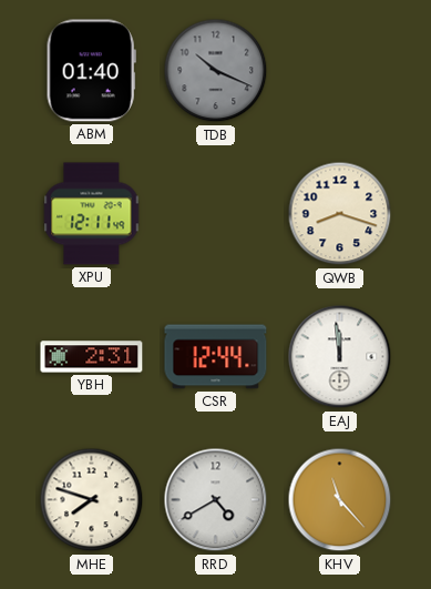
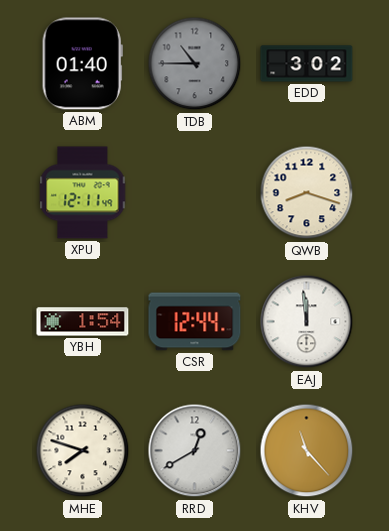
TDB: 10:19 -> 10:45 (195, 64)
EDD: none -> 3:02 (307, 64)
YBH: 2:31 -> 1:54 (83, 322)
RRD: 4:40 -> 12:40 (195, 451)
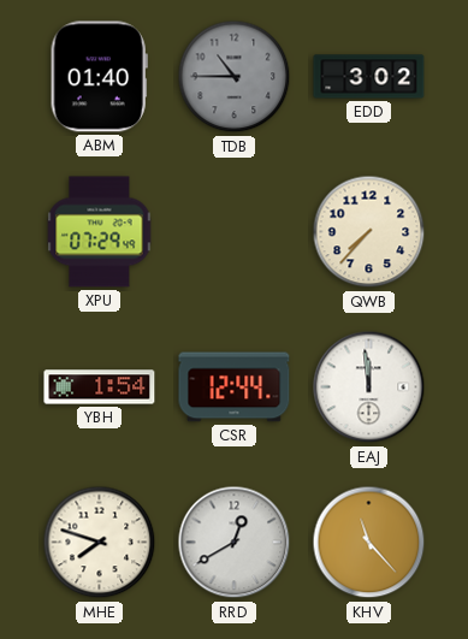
XPU: 12:11 -> 07:29 (100, 232)
QWB: 8:18 -> 7:37 (369, 232)
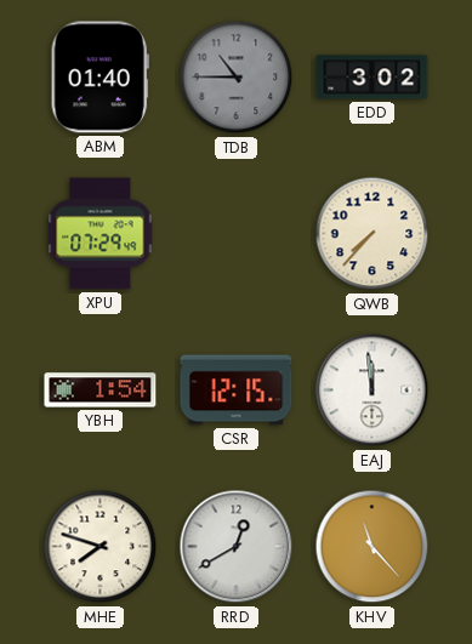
CSR: 12:44 -> 12:15 (237, 391)
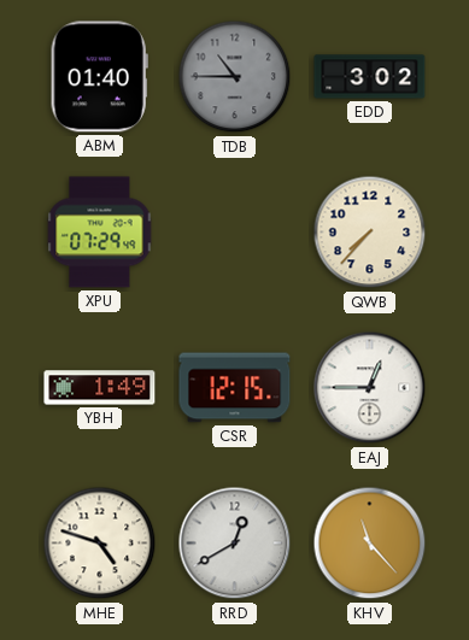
YBH: 1:54 -> 1:49 (100, 388)
EAJ: 11:59 -> 12:45 (370, 388)
MHE: 7:48 -> 4:48 (100, 544)
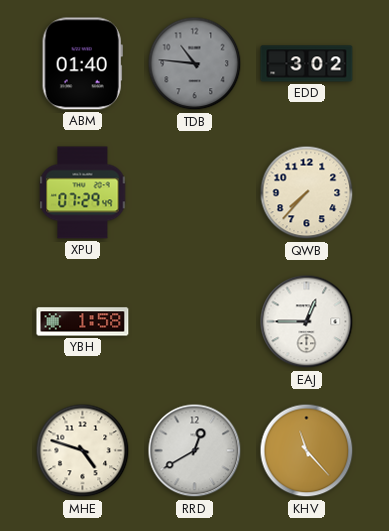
TDB: 10:45 -> 10:46 (195, 64)
YBH: 1:49 -> 1:58 (83, 322)
CSR: 12:15 -> none (235, 388)
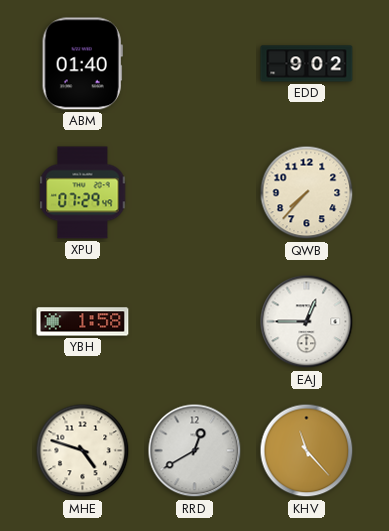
TDB: 10:46 -> none (195, 64)
EDD: 3:02 -> 9:02 (307, 64)
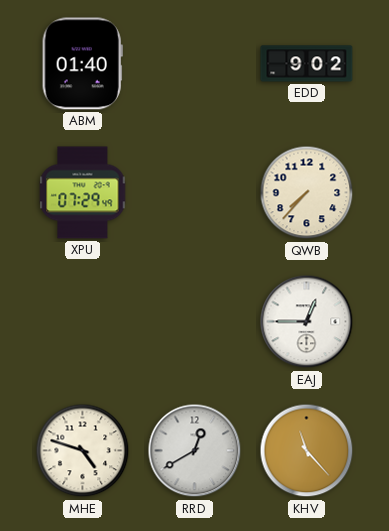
YBH: 1:58 -> none (83, 322)
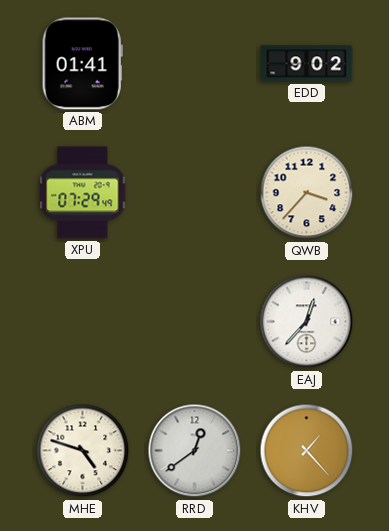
ABM: 01:40 -> 01:41 (82, 64)
QWB: 7:37 -> 3:37 (307, 193)
EAJ: 12:45 -> 12:37 (307, 322)
RRD: 12:40 -> 12:39 (195, 451)
KHV: 11:23 -> 1:23 (307, 451)
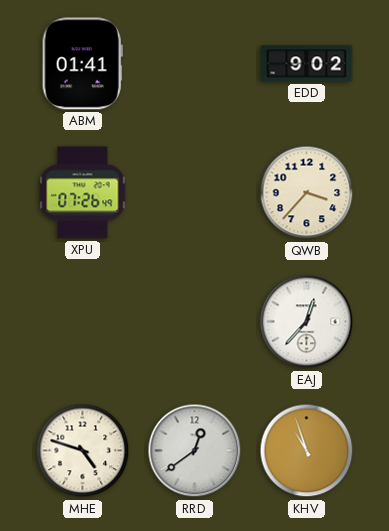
XPU: 07:29 -> 07:26 (83, 193)
KHV: 1:23 -> 10:57 (307, 451)
